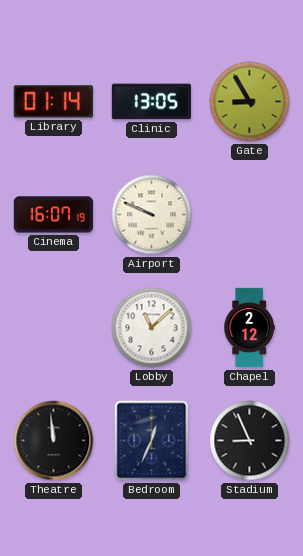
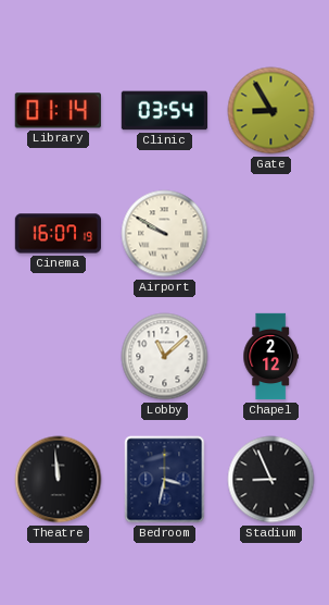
Clinic: 13:05 -> 03:54 (164, 111)
Airport: 9:49 -> 9:50 (165, 234)
Bedroom: 12:34 -> 3:32 (165, 480)
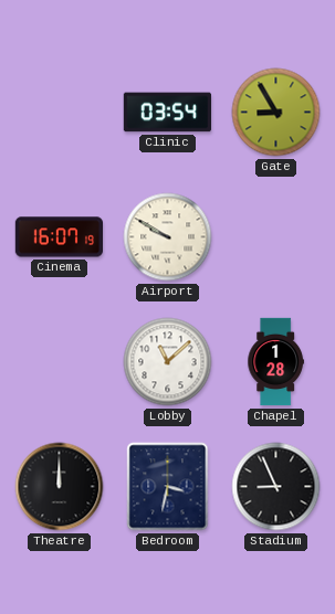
Library: 01:14 -> none (58, 111)
Chapel: 2:12 -> 1:28 (275, 362)
Theatre: 11:59 -> 12:00 (60, 487)
